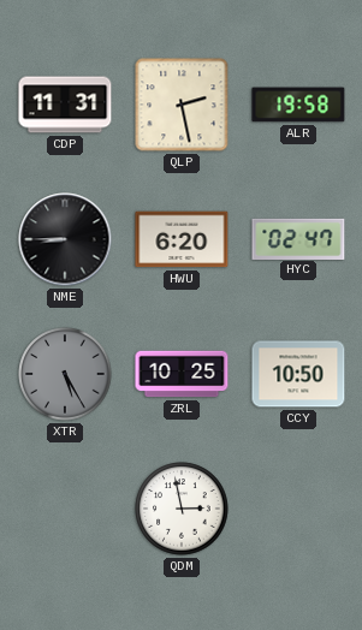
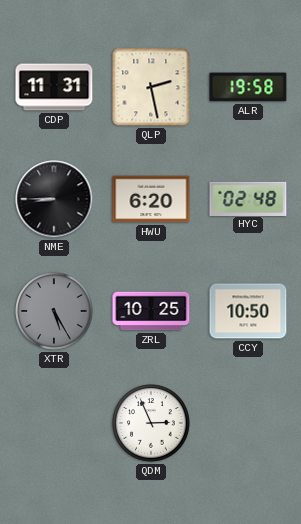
HYC: 02:47 -> 02:48 (248, 198)
QDM: 2:58 -> 2:56 (151, 423)
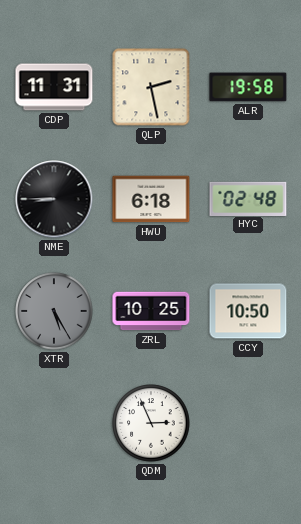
HWU: 6:20 -> 6:18 (151, 199)
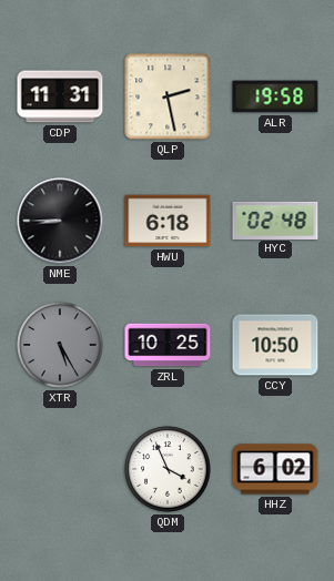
QDM: 2:56 -> 3:56 (168, 469)
HHZ: none -> 6:02 (275, 469)
